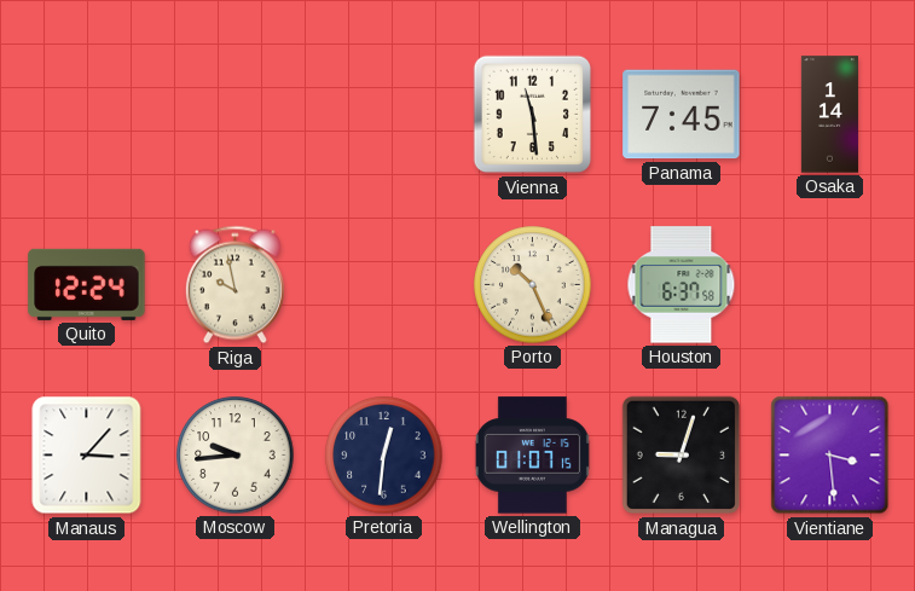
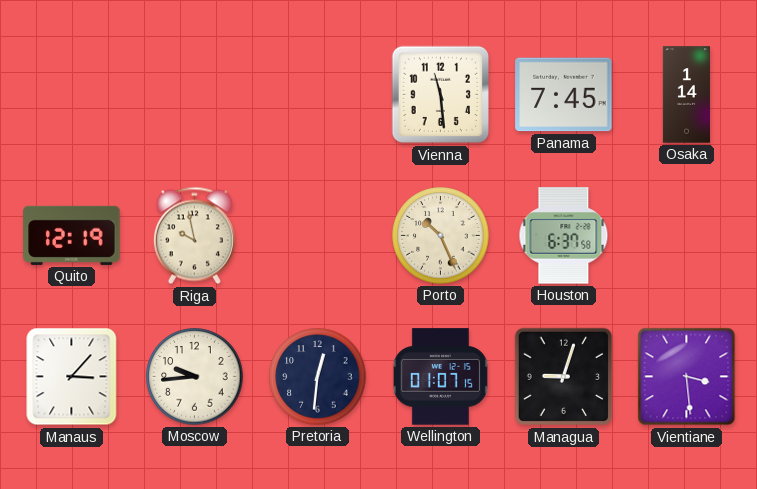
Quito: 12:24 -> 12:19 (72, 235)
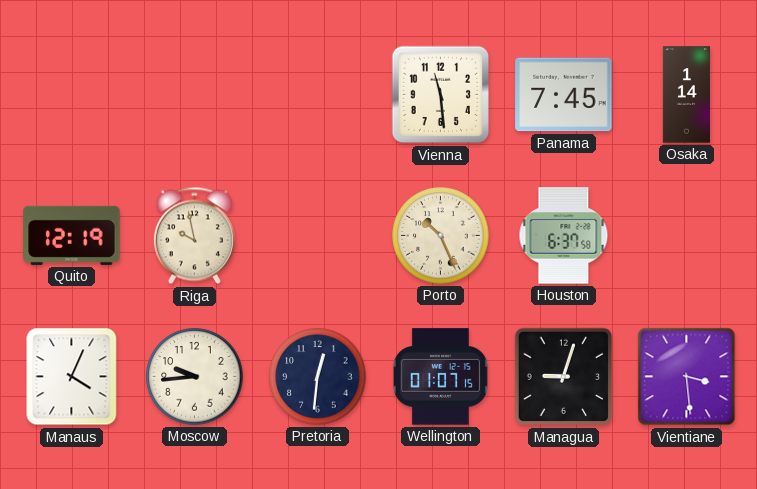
Manaus: 3:07 -> 4:04 (72, 377)
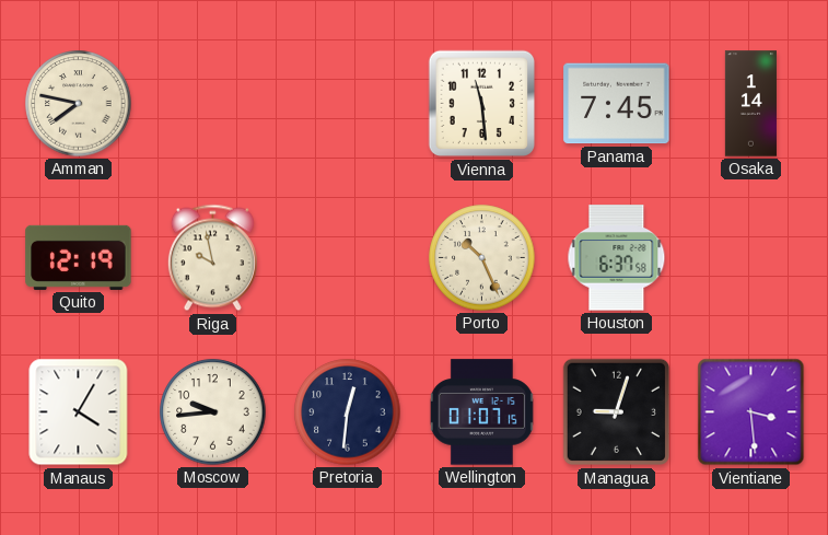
Amman: none -> 7:47 (79, 104)
Manaus: 4:04 -> 4:05 (79, 412)
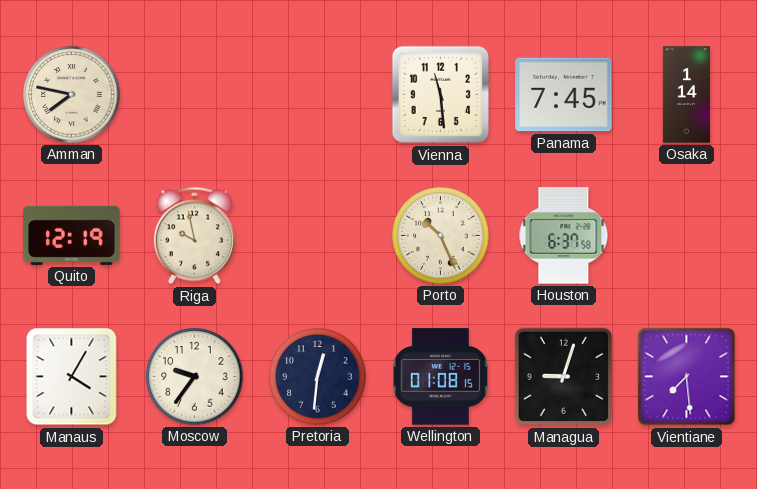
Moscow: 9:44 -> 9:36 (195, 377)
Wellington: 01:07 -> 01:08 (440, 377)
Vientiane: 3:29 -> 7:29 (687, 377)
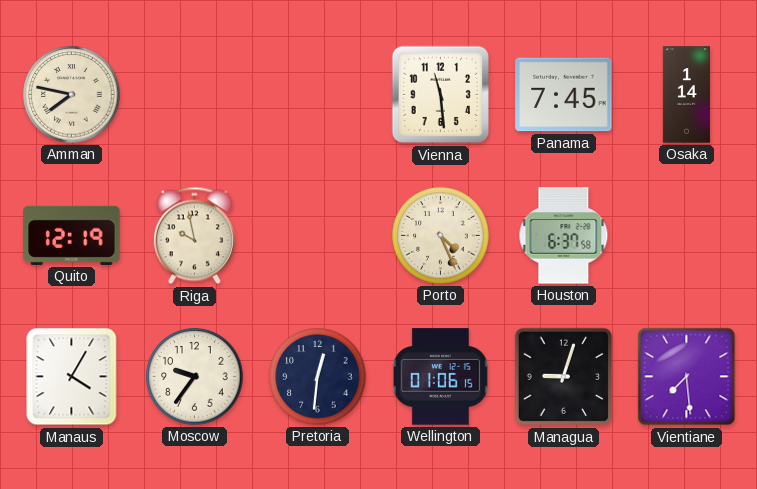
Porto: 10:26 -> 4:26 (441, 236)
Wellington: 01:08 -> 01:06 (440, 377)
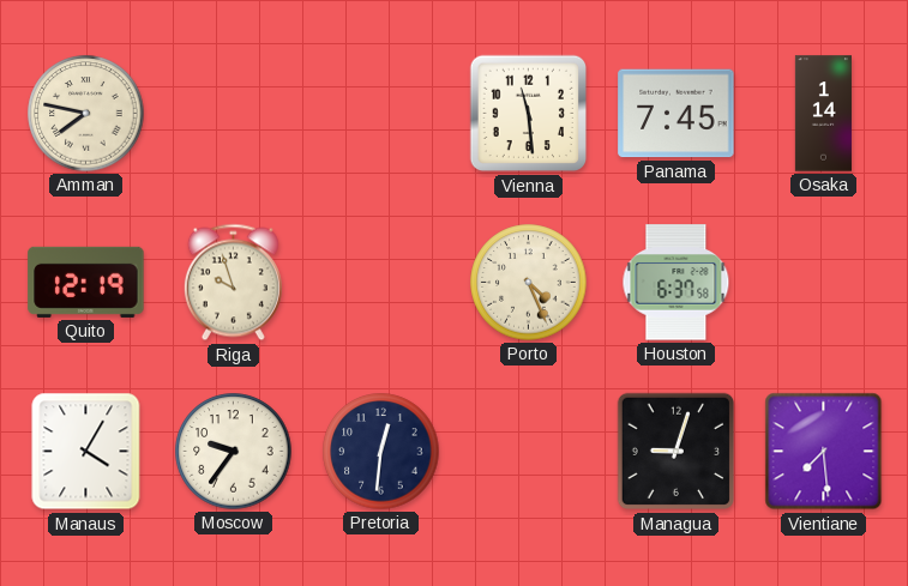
Riga: 9:58 -> 9:57 (233, 283)
Wellington: 01:06 -> none (440, 377)
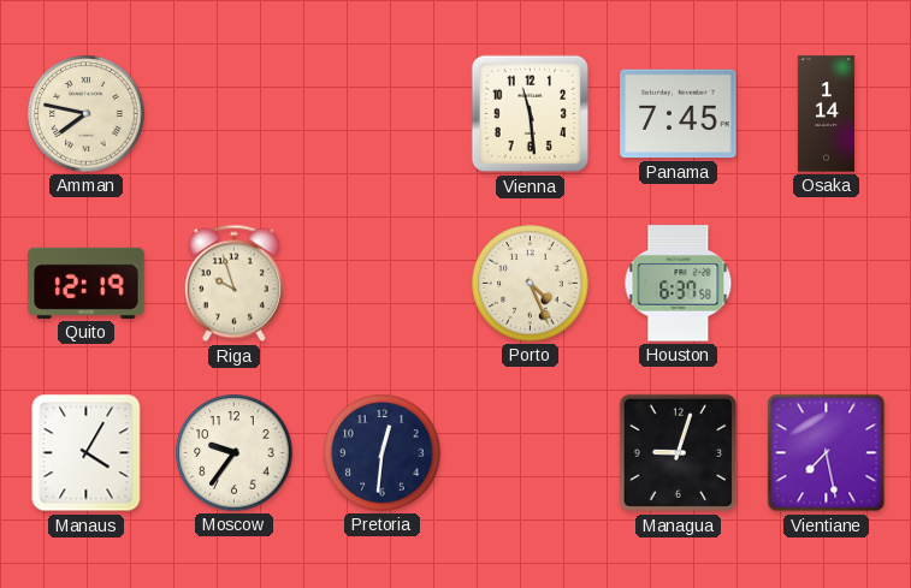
Vientiane: 7:29 -> 7:28 (827, 453)
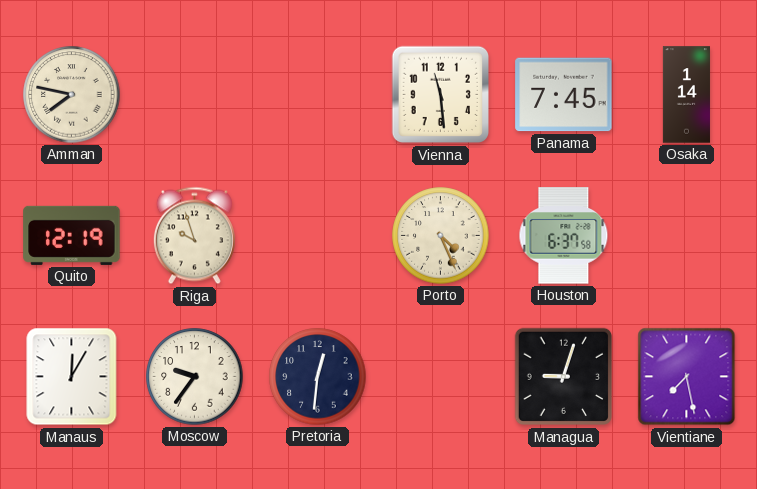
Manaus: 4:05 -> 12:05 (72, 377)
